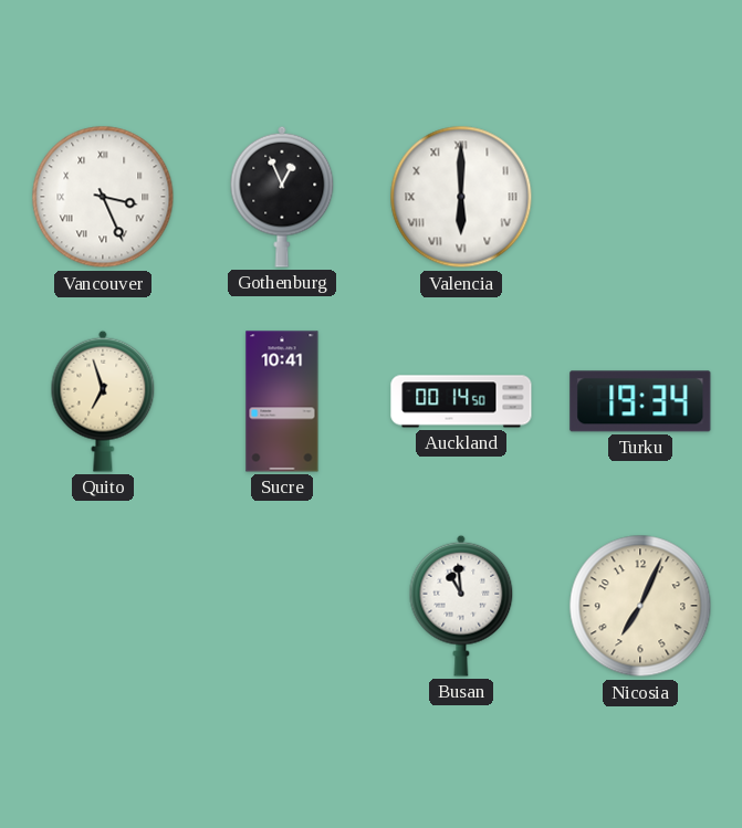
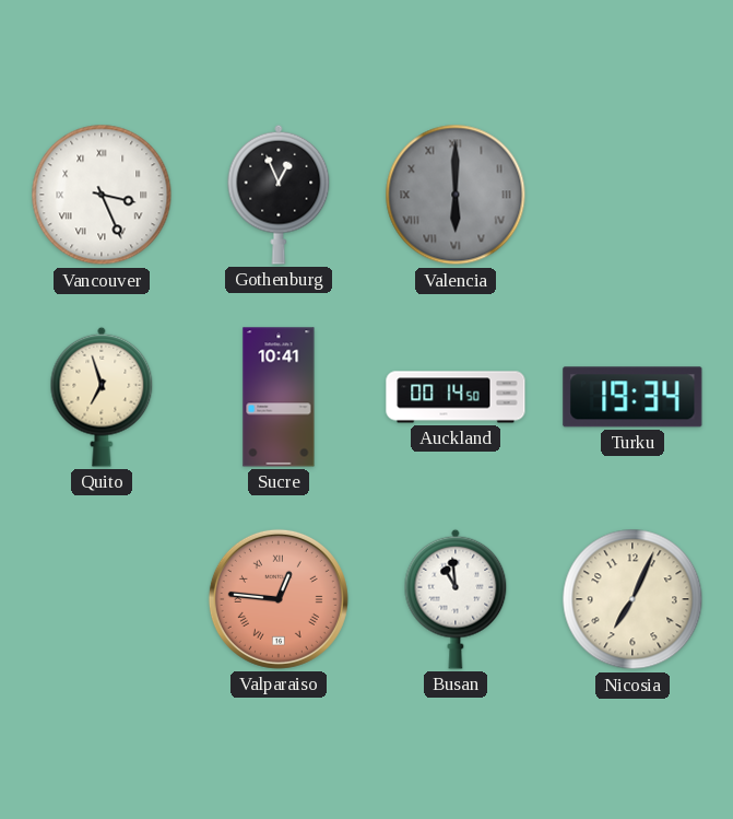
Valencia dial: white -> grey (456, 195)
Valparaiso: none -> 12:46 (279, 599)
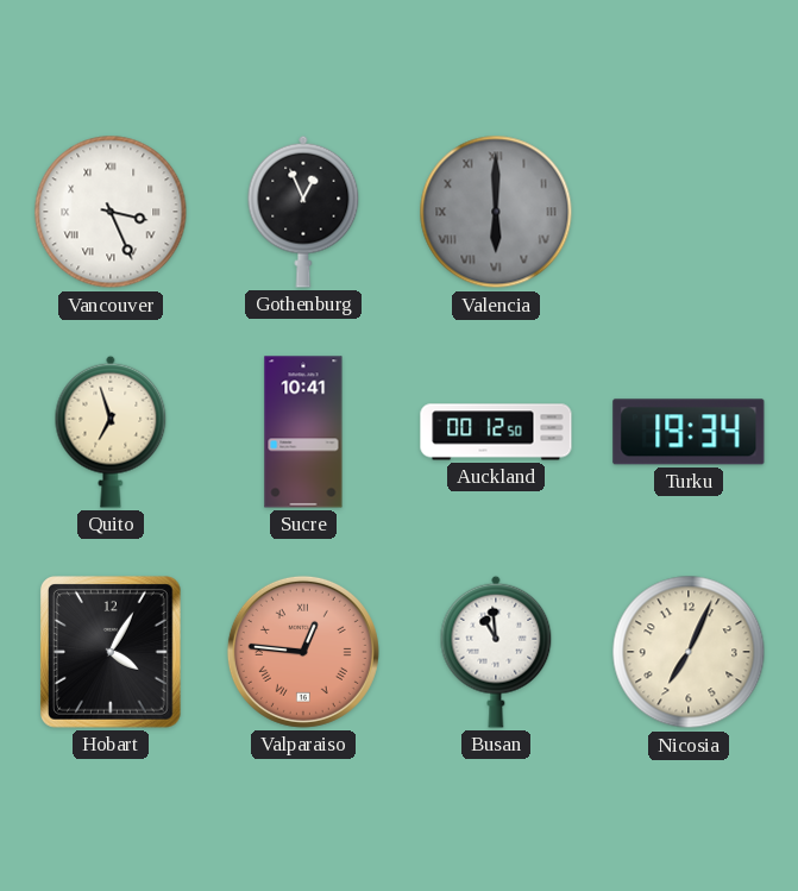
Auckland: 00:14 -> 00:12 (496, 432)
Hobart: none -> 4:05 (112, 653)
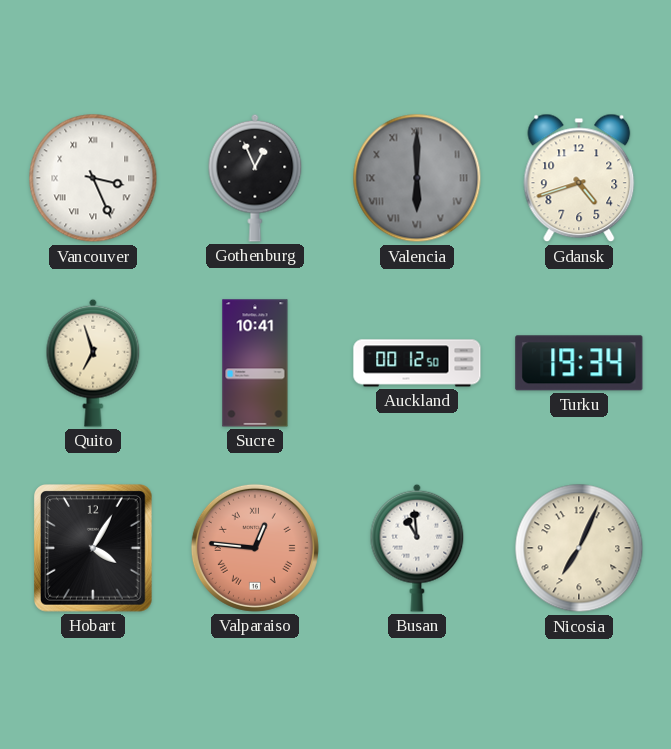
Gdansk: none -> 4:42 (579, 178)
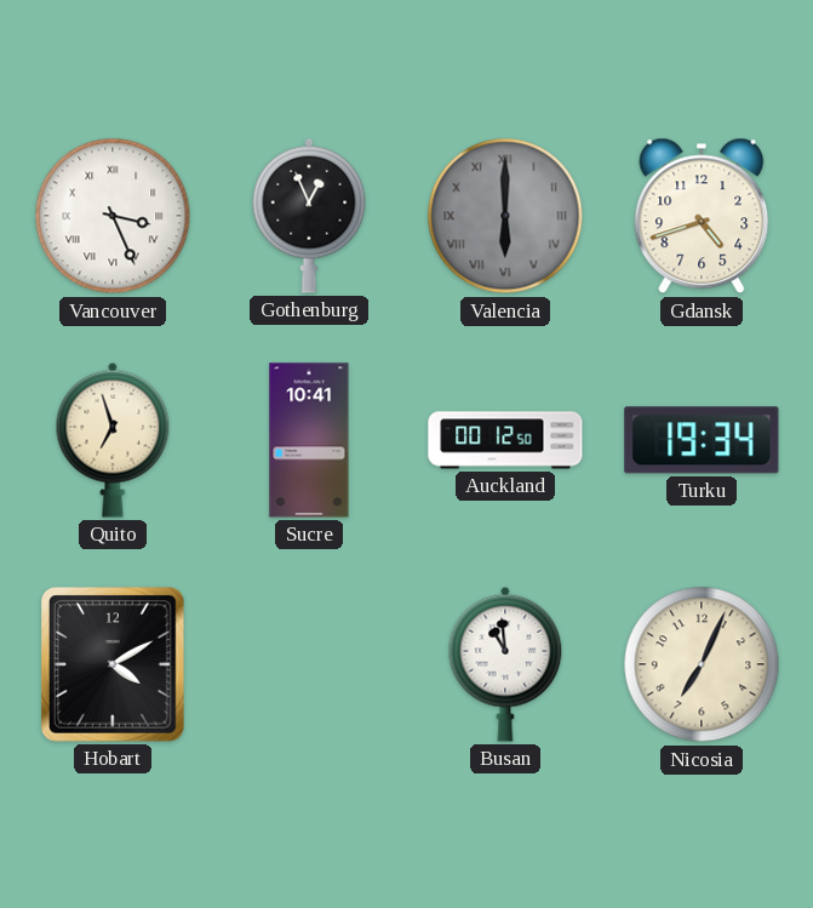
Hobart: 4:05 -> 4:10 (114, 666)
Valparaiso: 12:46 -> none (255, 548)
